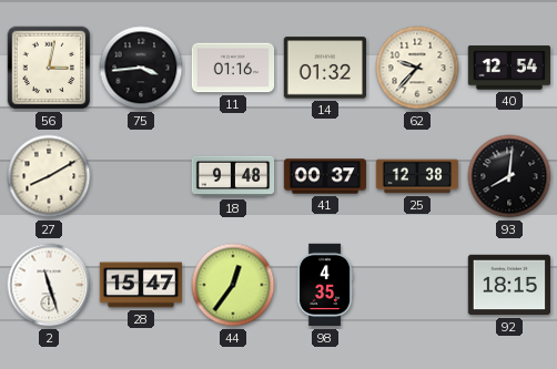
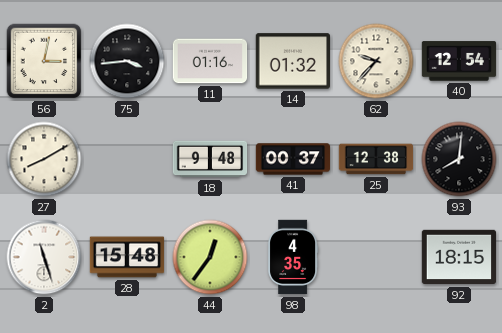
28: 15:47 -> 15:48 (127, 257)
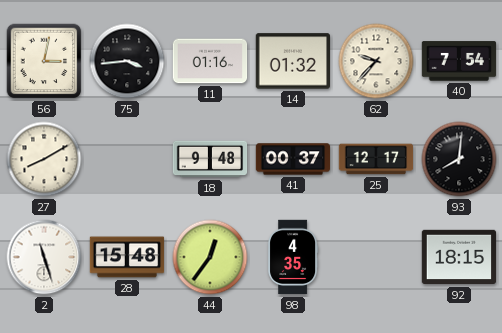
40: 12:54 -> 7:54 (459, 61)
25: 12:38 -> 12:17 (376, 159)
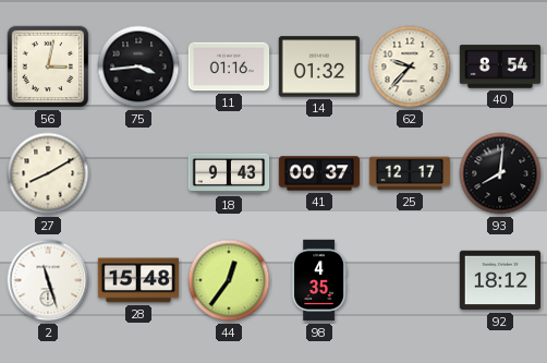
40: 7:54 -> 8:54 (500, 66)
18: 9:48 -> 9:43 (229, 173)
92: 18:15 -> 18:12 (500, 280)
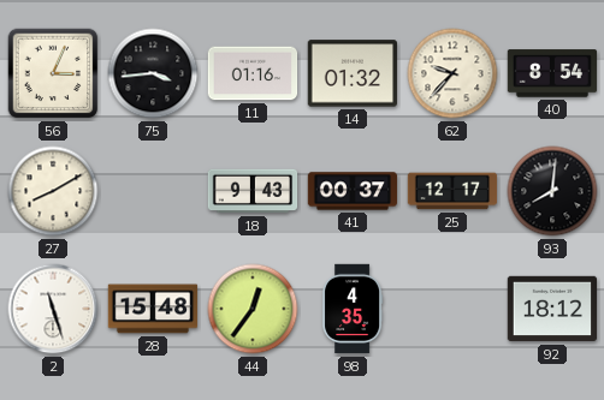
56: 3:02 -> 3:04 (53, 73)
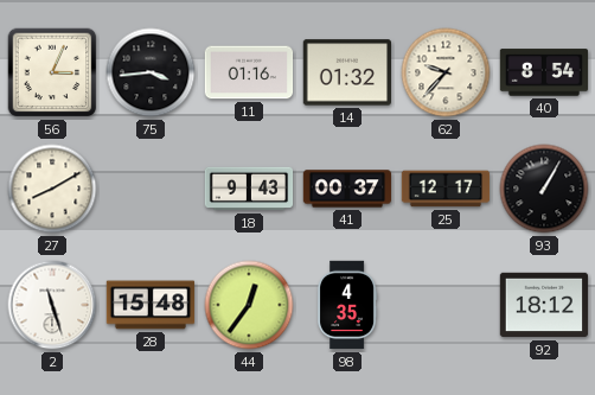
93: 8:01 -> 1:05 (544, 189)
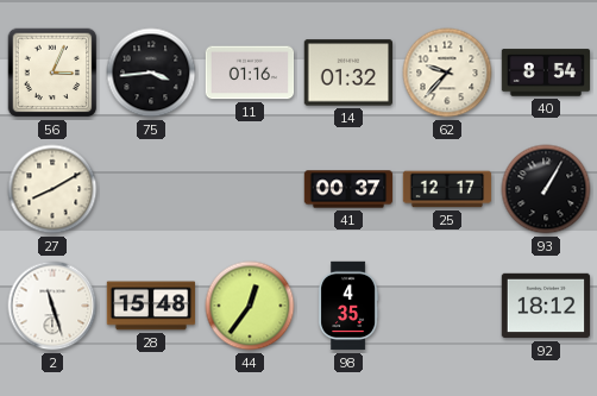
18: 9:43 -> none (249, 189)
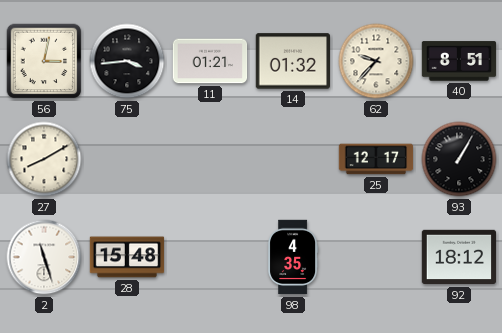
56: 3:04 -> 3:02 (44, 61)
11: 01:16 -> 01:21 (210, 61)
40: 8:54 -> 8:51 (459, 61)
41: 00:37 -> none (348, 189)
44: 12:36 -> none (250, 306)
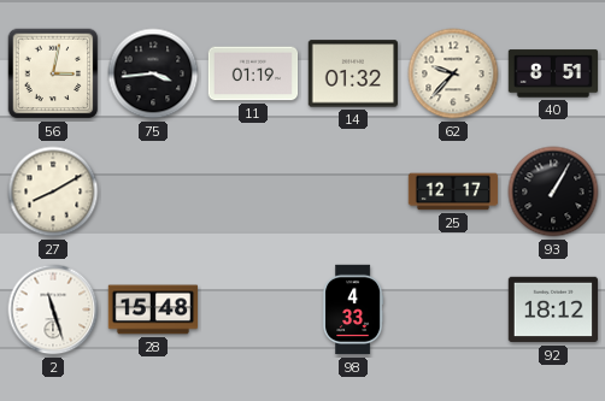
11: 01:21 -> 01:19 (253, 73)
98: 4:35 -> 4:33 (354, 309)
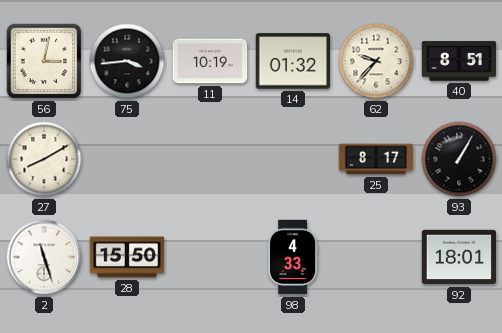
11: 01:19 -> 10:19 (210, 61)
25: 12:17 -> 8:17 (376, 159)
28: 15:48 -> 15:50 (127, 257)
92: 18:12 -> 18:01 (459, 257)
